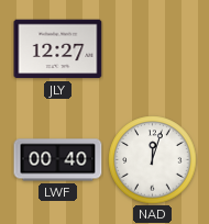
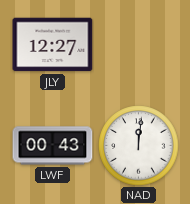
LWF: 00:40 -> 00:43 (53, 146)
NAD: 12:03 -> 12:01 (139, 146)
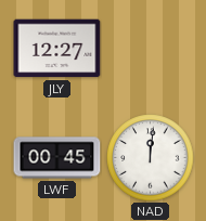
LWF: 00:43 -> 00:45 (57, 158)
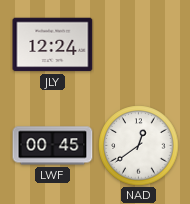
JLY: 12:27 -> 12:24 (53, 45)
NAD: 12:01 -> 12:39 (139, 146)
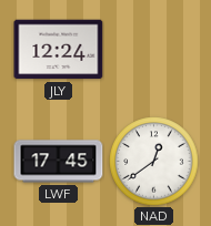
LWF: 00:45 -> 17:45 (59, 162)
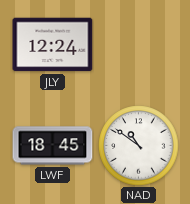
LWF: 17:45 -> 18:45 (53, 146)
NAD: 12:39 -> 10:51 (139, 146)
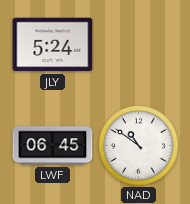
JLY: 12:24 -> 5:24 (53, 45)
LWF: 18:45 -> 06:45 (53, 146)
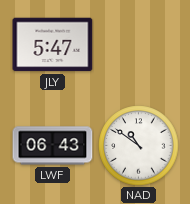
JLY: 5:24 -> 5:47 (53, 45)
LWF: 06:45 -> 06:43 (53, 146)
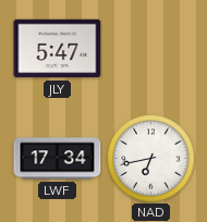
LWF: 06:43 -> 17:34 (58, 159)
NAD: 10:51 -> 6:43 (151, 159)
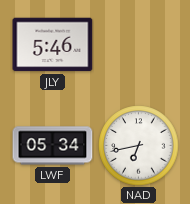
JLY: 5:47 -> 5:46 (53, 45)
LWF: 17:34 -> 05:34 (53, 146)
